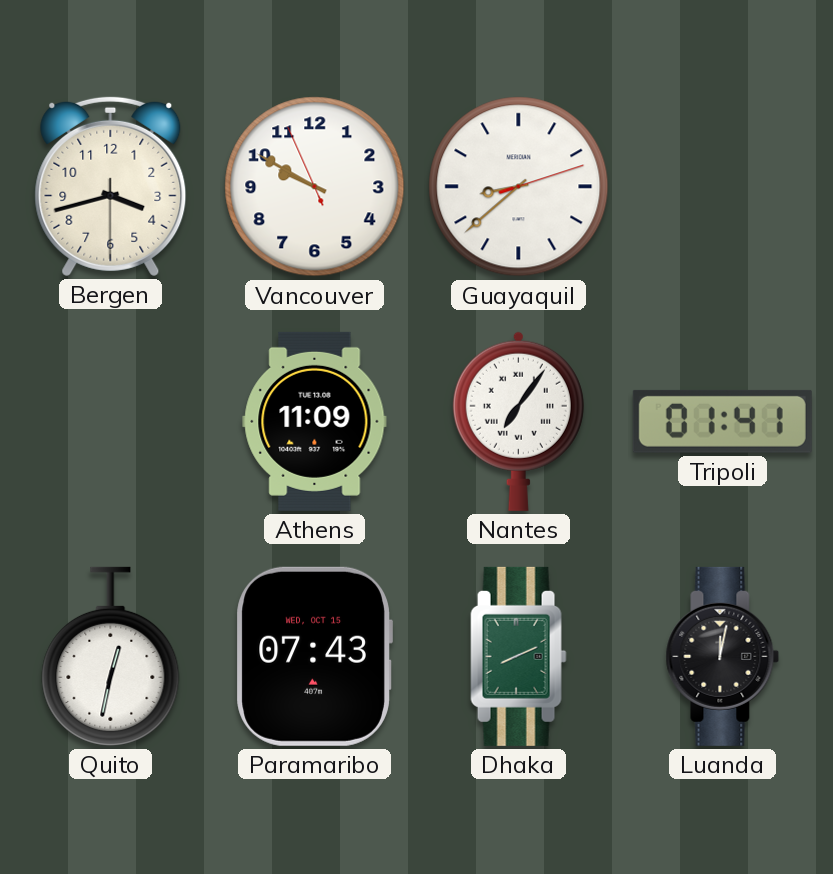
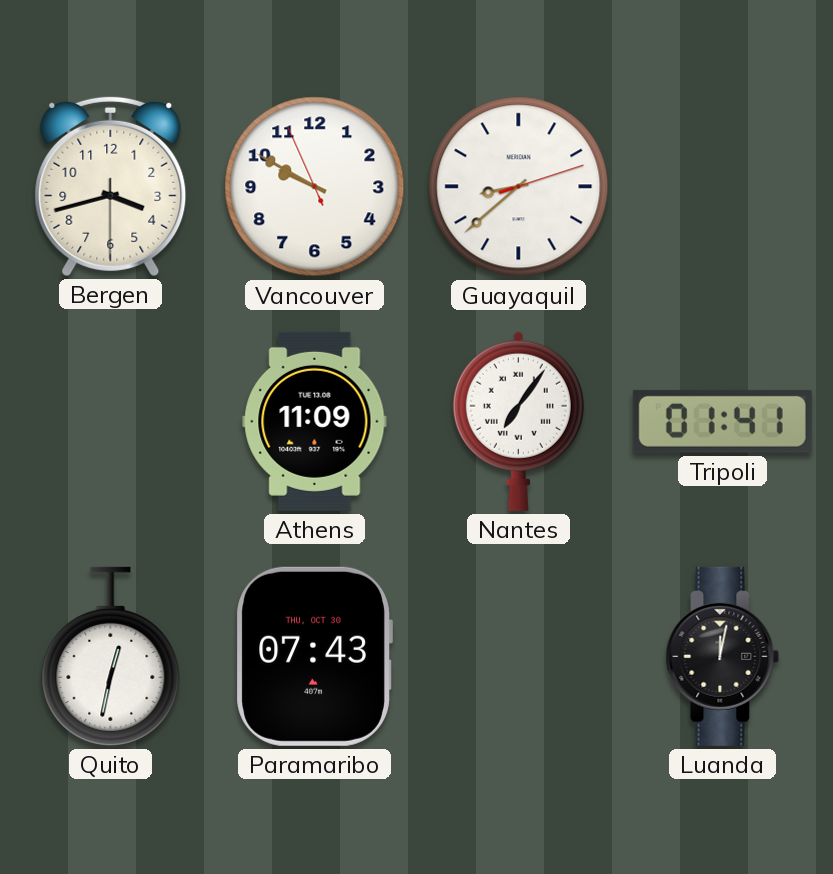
Paramaribo date: WED, OCT 15 -> THU, OCT 30 (314, 656)
Dhaka: 8:11 -> none (519, 656)
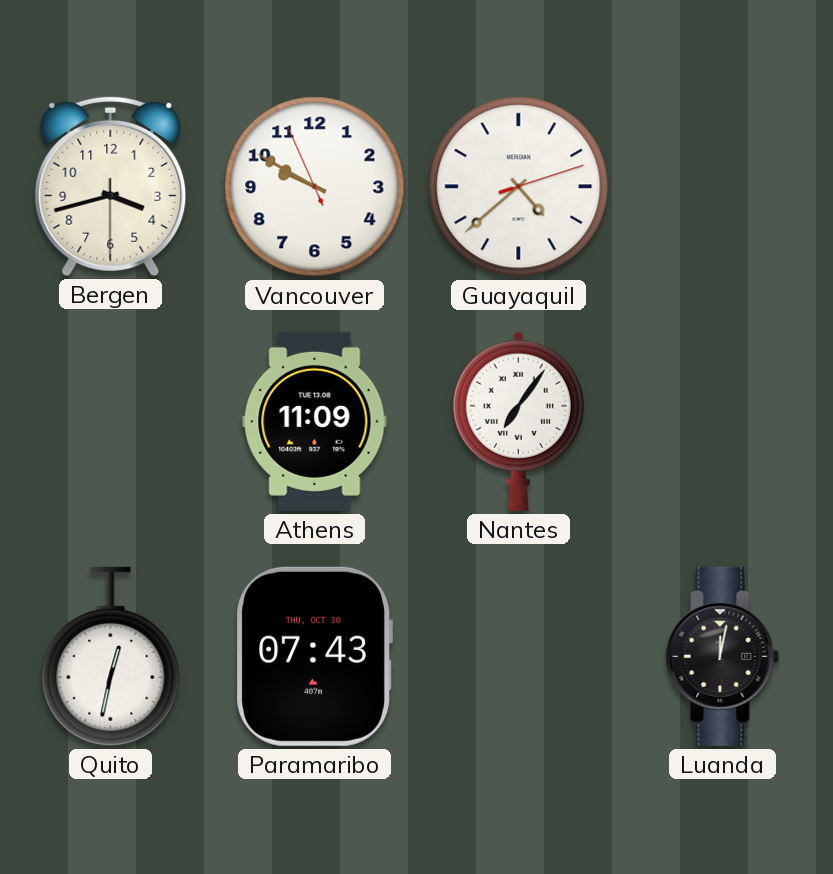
Guayaquil: 8:38 -> 4:38 (519, 187)
Tripoli: 01:41 -> none (722, 421)
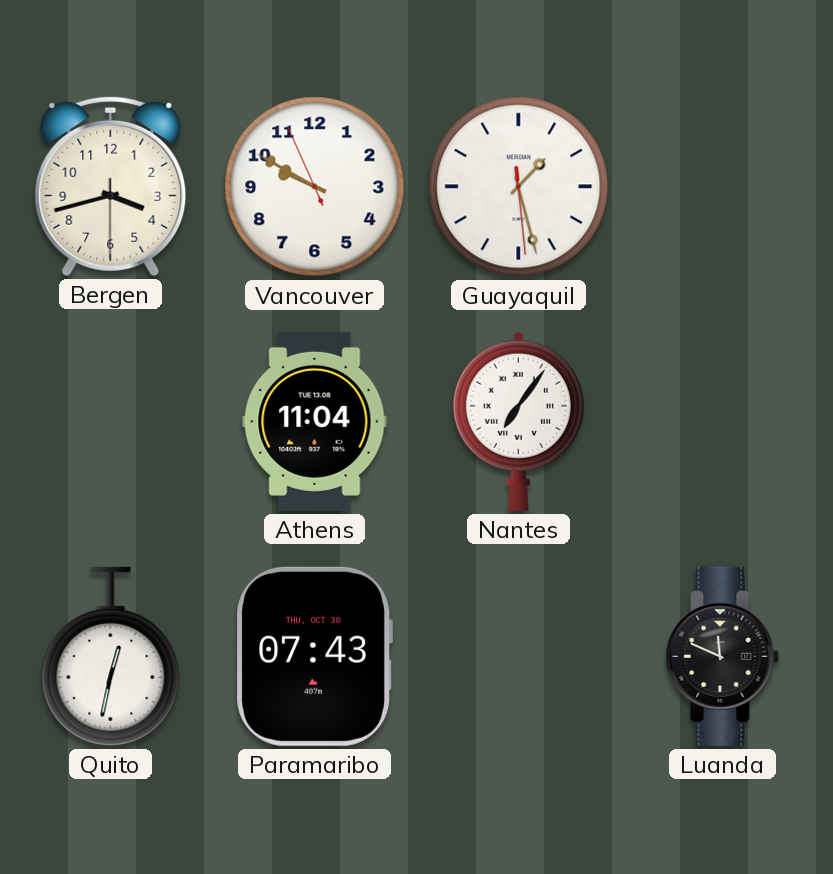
Guayaquil: 4:38 -> 1:27 (519, 187)
Athens: 11:09 -> 11:04 (315, 421)
Luanda: 12:02 -> 11:49 (723, 656)
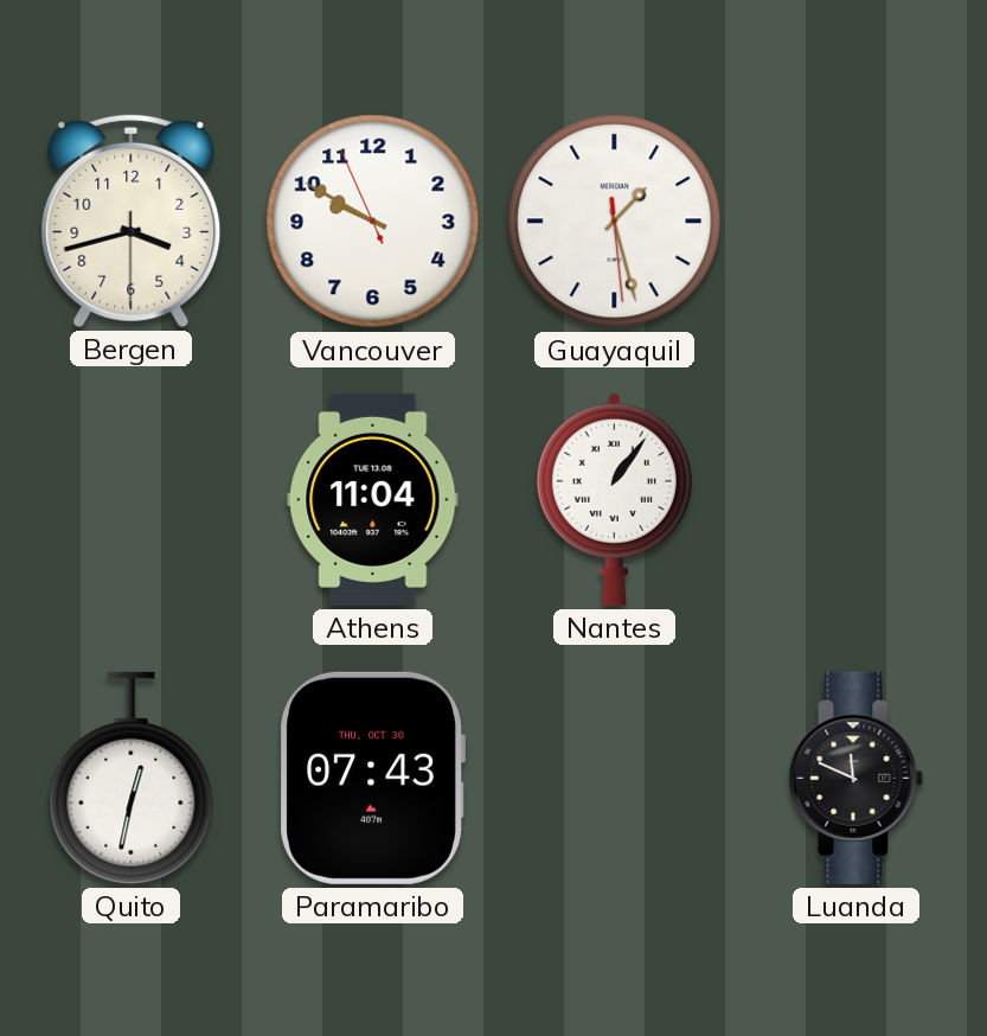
Nantes: 7:06 -> 1:06 (614, 499)
